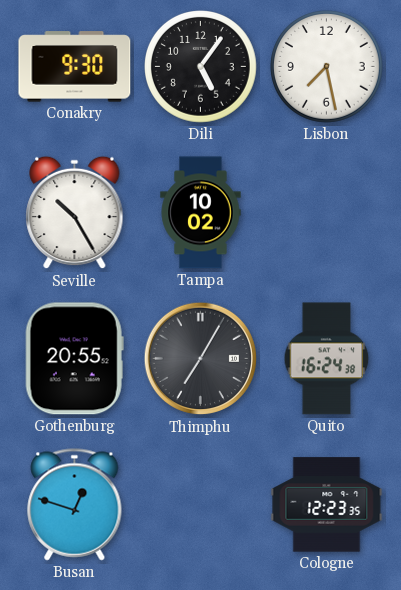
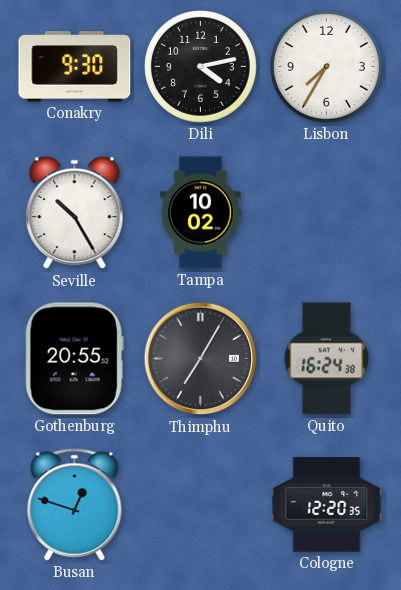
Dili: 5:06 -> 4:13 (201, 67)
Lisbon: 7:28 -> 7:35 (327, 67)
Cologne: 12:23 -> 12:20 (327, 505)
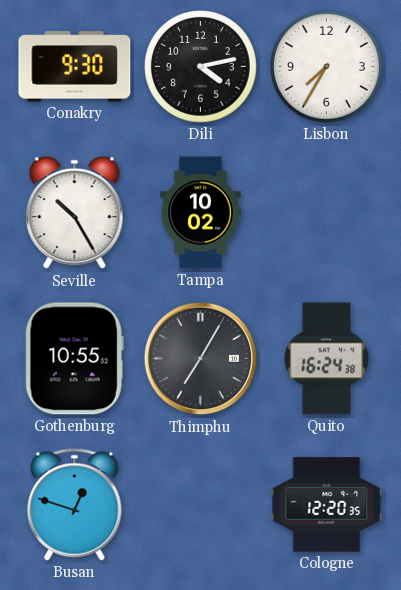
Gothenburg: 20:55 -> 10:55 (74, 359)
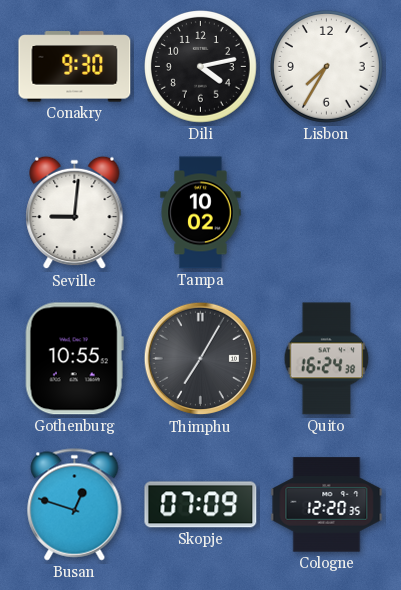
Seville: 10:25 -> 9:01 (75, 213)
Skopje: none -> 07:09 (201, 505)
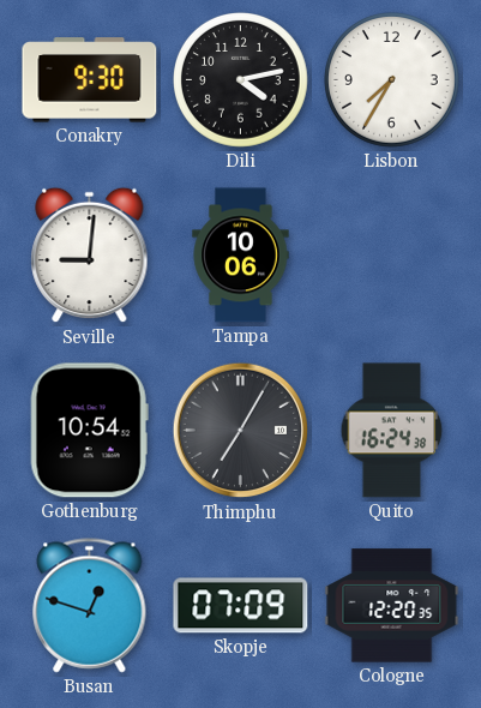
Tampa: 10:02 -> 10:06 (241, 256)
Gothenburg: 10:55 -> 10:54 (89, 431)
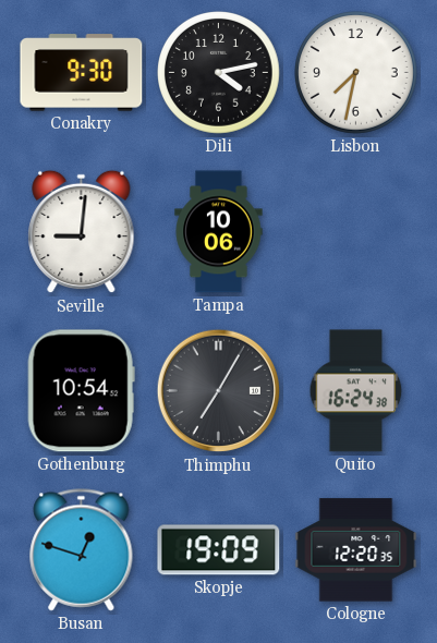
Lisbon: 7:35 -> 7:32 (356, 73)
Skopje: 07:09 -> 19:09 (219, 550)
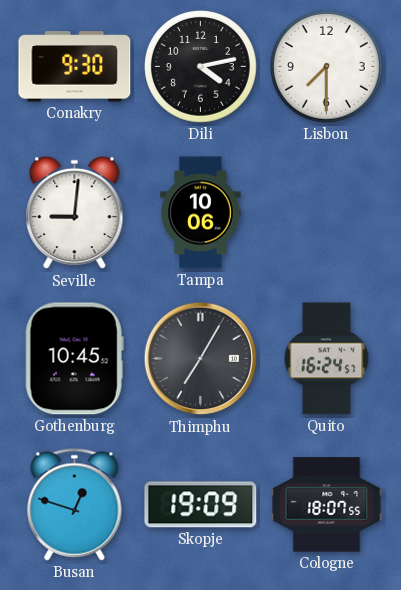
Lisbon: 7:32 -> 7:30 (327, 67)
Gothenburg: 10:54 -> 10:45 (74, 359)
Quito: 16:24:38 -> 16:24:57 (327, 359)
Cologne: 12:20 -> 18:07 (327, 505)
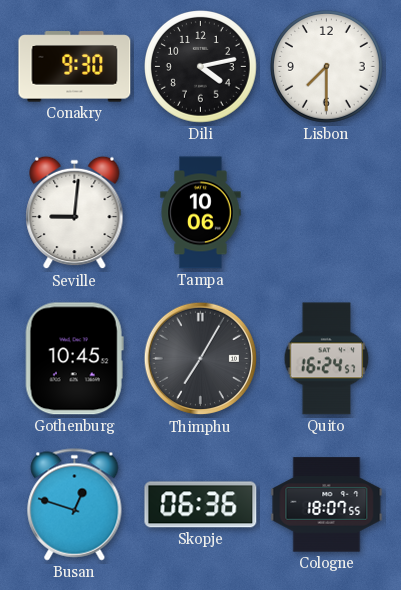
Skopje: 19:09 -> 06:36 (201, 505)
